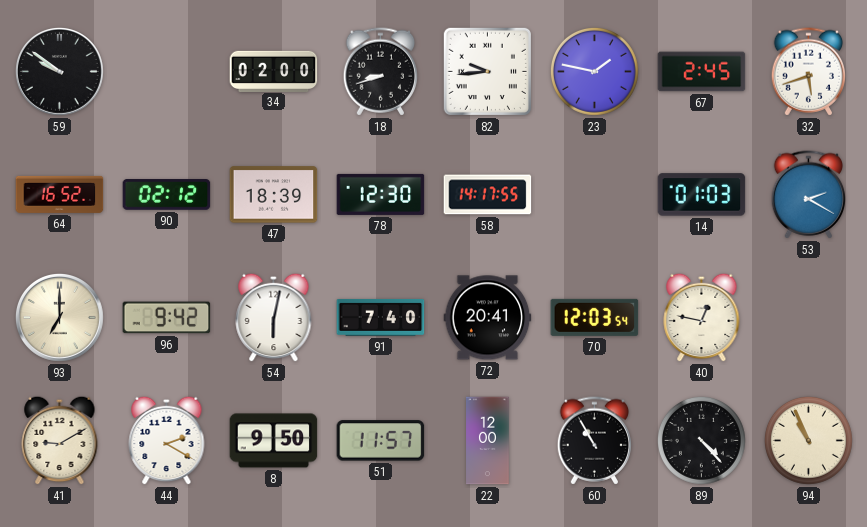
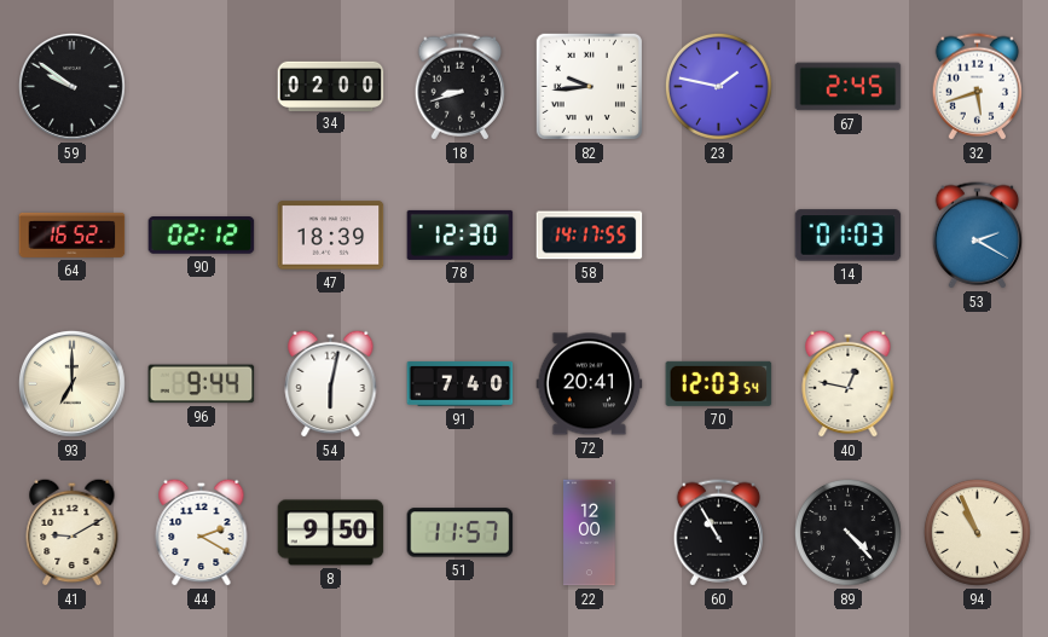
96: 9:42 -> 9:44 (202, 384)
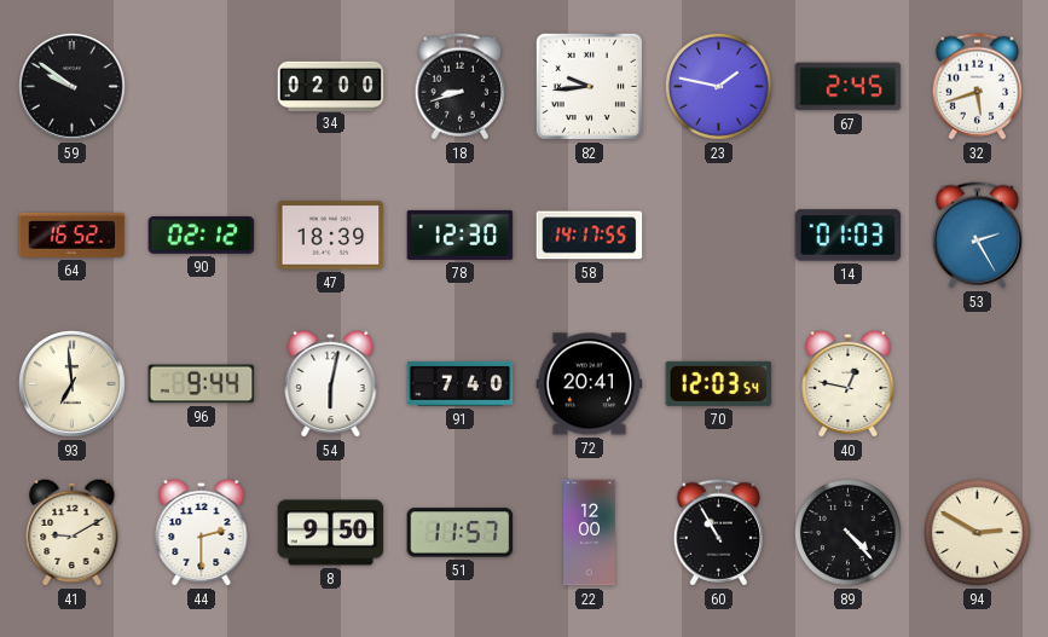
53: 2:20 -> 2:25 (978, 236)
93: 7:00 -> 6:59 (71, 383)
44: 2:20 -> 2:30 (202, 532)
94: 10:56 -> 2:50 (977, 532)
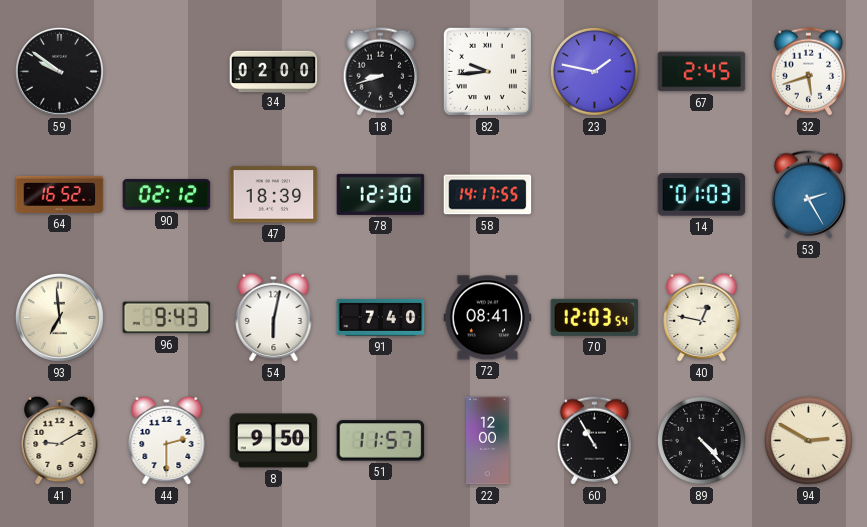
96: 9:44 -> 9:43 (167, 318)
72: 20:41 -> 08:41 (488, 318)
